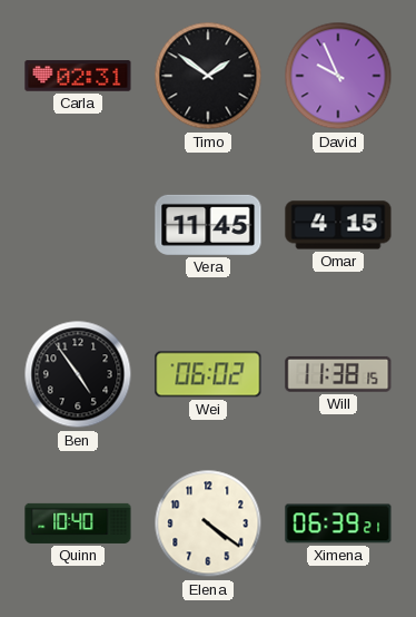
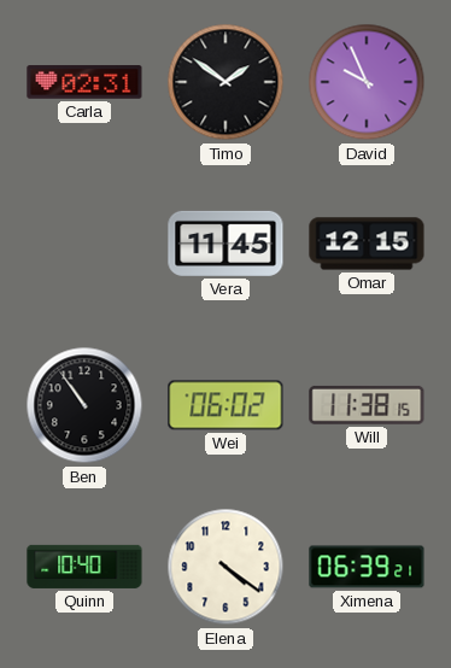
Omar: 4:15 -> 12:15 (367, 244)
Ben: 4:54 -> 10:54 (84, 405)
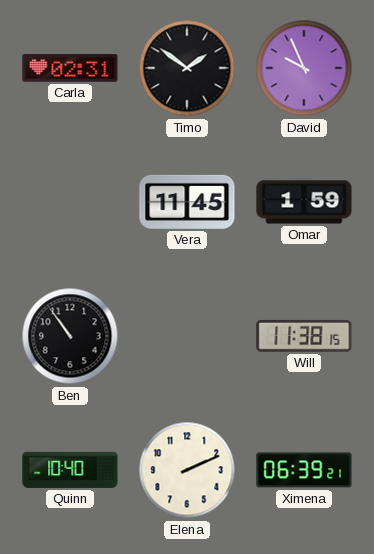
Omar: 12:15 -> 1:59 (304, 202)
Wei: 06:02 -> none (225, 405)
Elena: 4:21 -> 2:11 (187, 470)
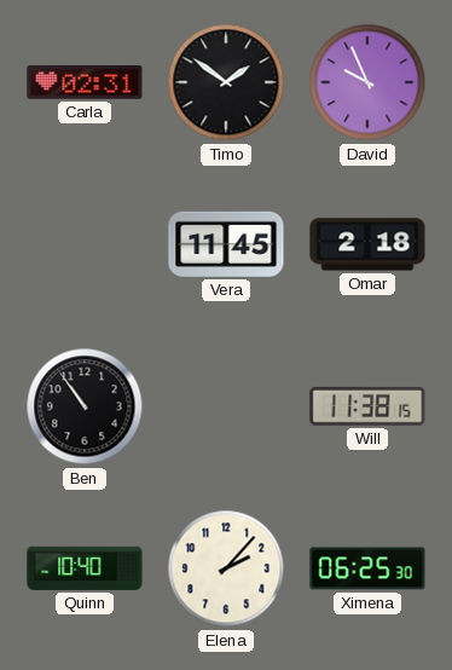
Omar: 1:59 -> 2:18 (367, 244)
Elena: 2:11 -> 2:07 (226, 568)
Ximena: 06:39 -> 06:25 (367, 568)
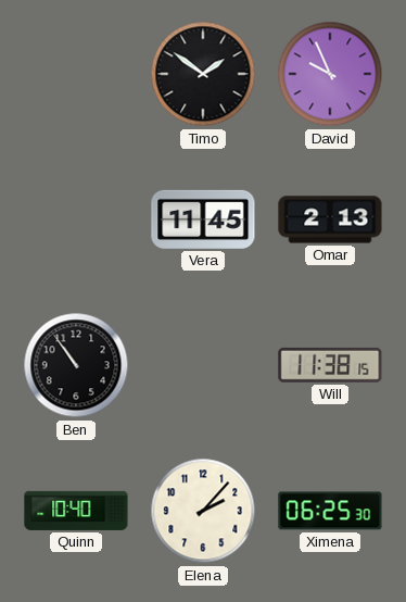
Carla: 02:31 -> none (85, 82)
Omar: 2:18 -> 2:13 (330, 220)
